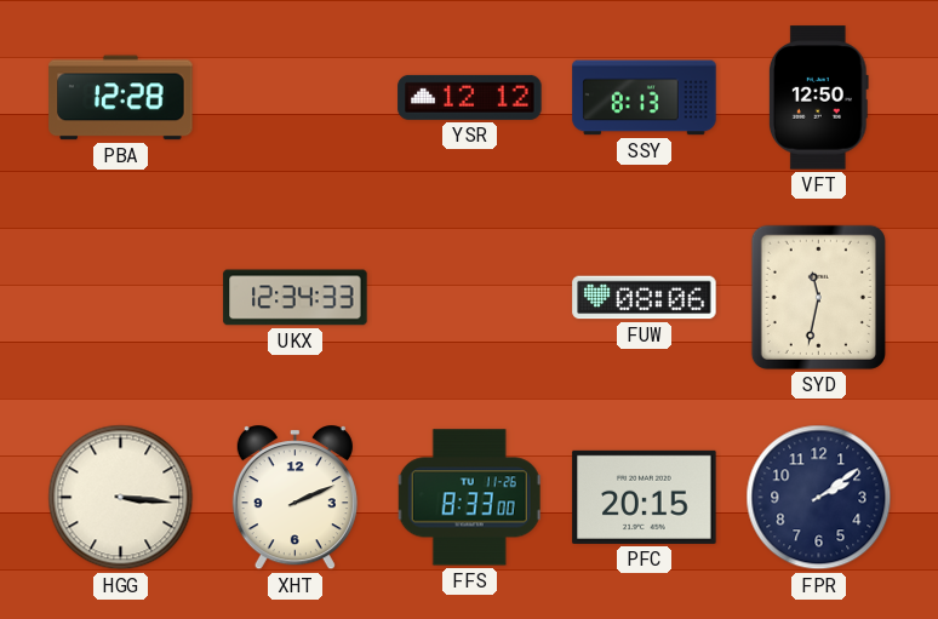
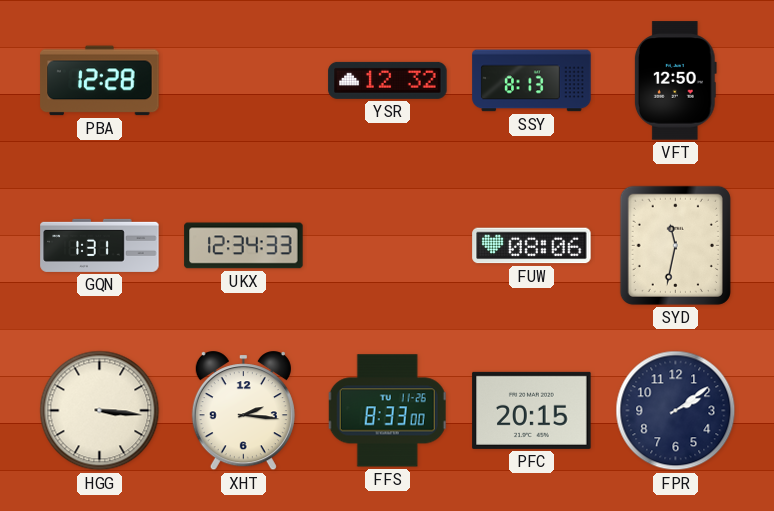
YSR: 12:12 -> 12:32 (388, 80)
GQN: none -> 1:31 (100, 245)
XHT: 2:11 -> 2:16 (243, 411)
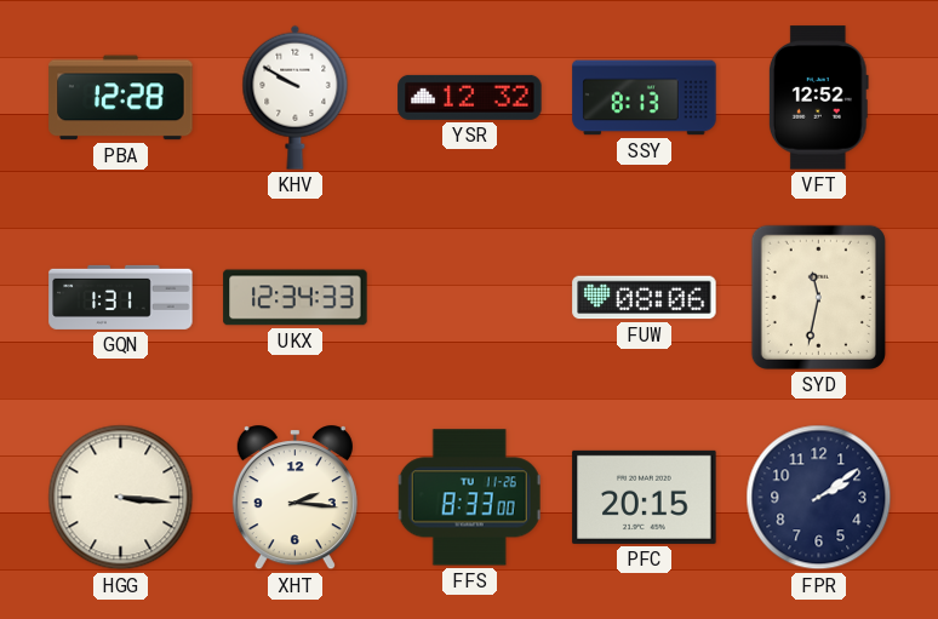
KHV: none -> 9:50 (296, 97)
VFT: 12:50 -> 12:52 (818, 98)
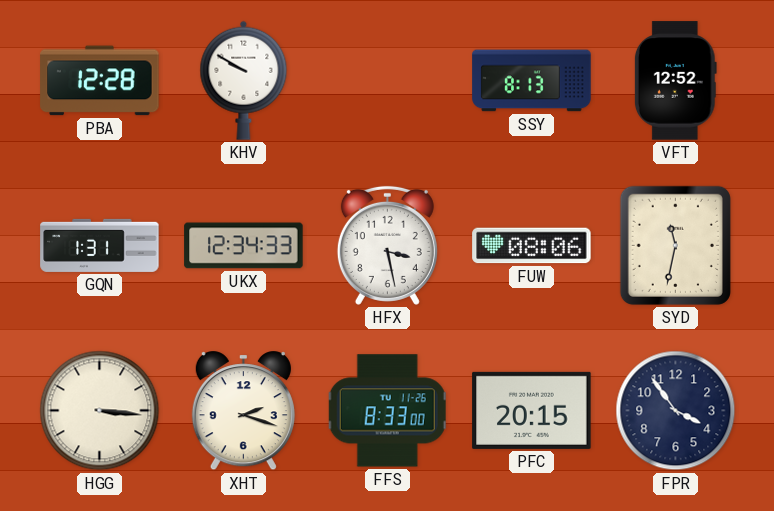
YSR: 12:32 -> none (470, 97)
HFX: none -> 3:28 (387, 245)
XHT: 2:16 -> 2:18 (243, 411)
FPR: 2:09 -> 3:54 (676, 411)
